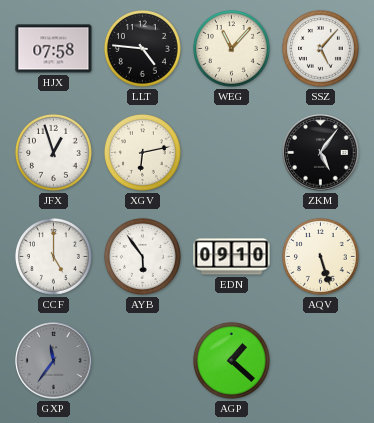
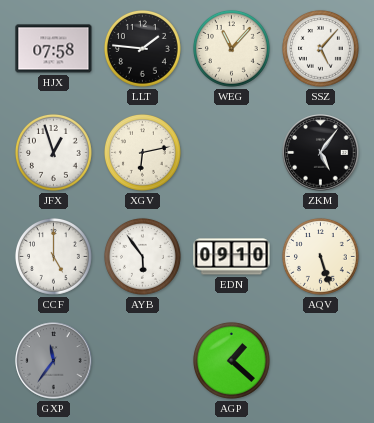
LLT: 4:46 -> 1:46 (142, 48)
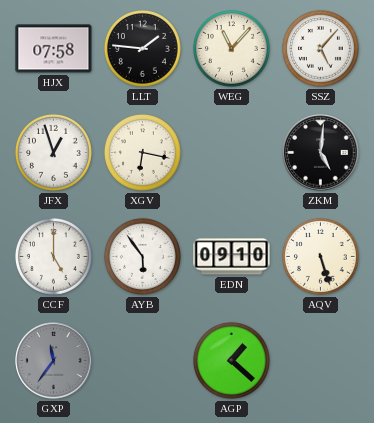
XGV: 6:13 -> 6:17 (142, 152)
ZKM: 5:06 -> 5:01 (321, 153)
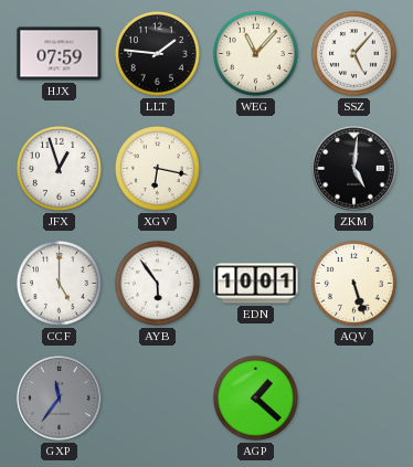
HJX: 07:58 -> 07:59 (60, 54)
EDN: 09:10 -> 10:01 (256, 284)
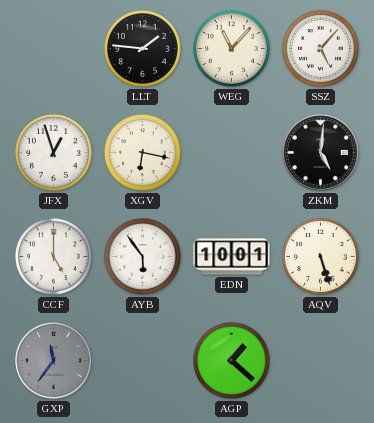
HJX: 07:59 -> none (60, 54)
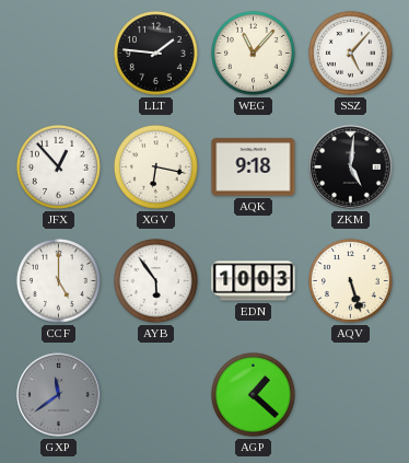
JFX: 12:57 -> 12:53 (58, 166)
AQK: none -> 9:18 (254, 167)
EDN: 10:01 -> 10:03 (254, 281)
GXP: 11:36 -> 11:39 (59, 395)
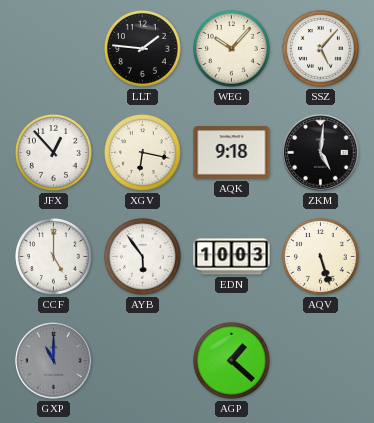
WEG: 11:07 -> 10:07 (231, 48)
GXP: 11:39 -> 11:00 (54, 361)
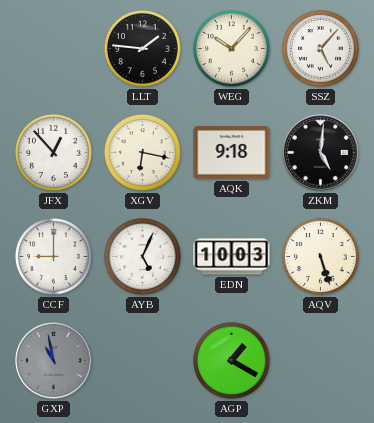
CCF: 5:00 -> 9:00 (53, 256)
AYB: 5:54 -> 5:04 (142, 256)
GXP: 11:00 -> 10:58 (54, 361)
AGP: 1:22 -> 1:20 (231, 360)
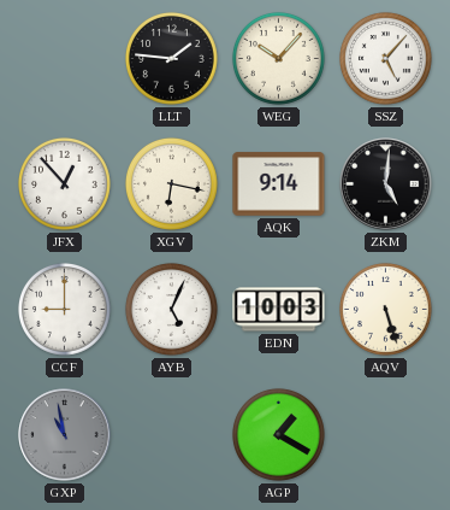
AQK: 9:18 -> 9:14 (279, 184)
